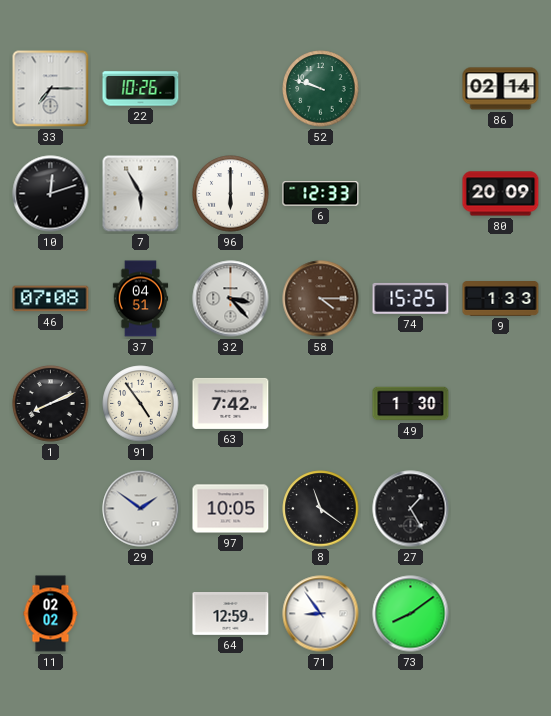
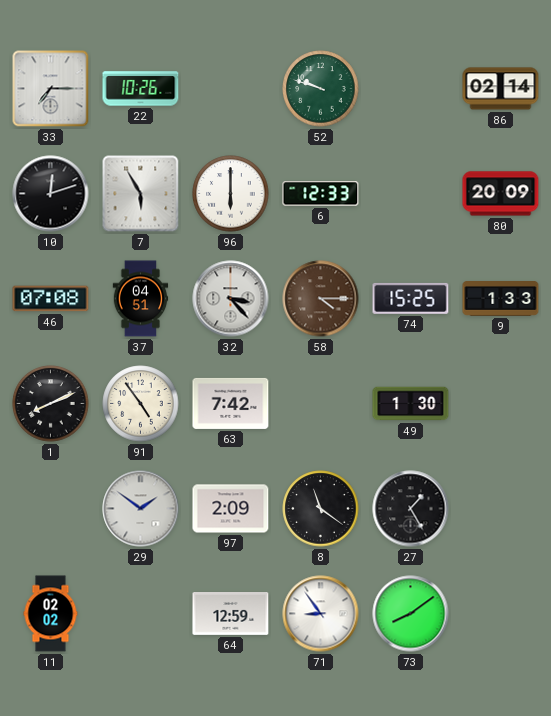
97: 10:05 -> 2:09 (231, 509)
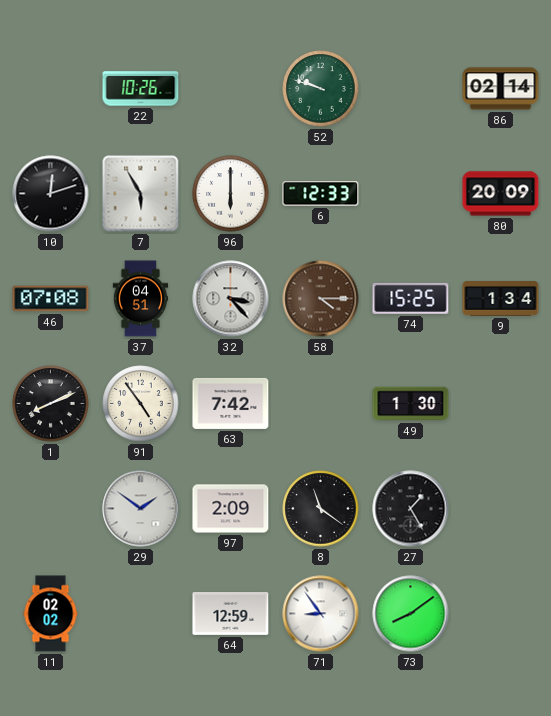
33: 7:15 -> none (51, 89)
9: 1:33 -> 1:34 (501, 299)
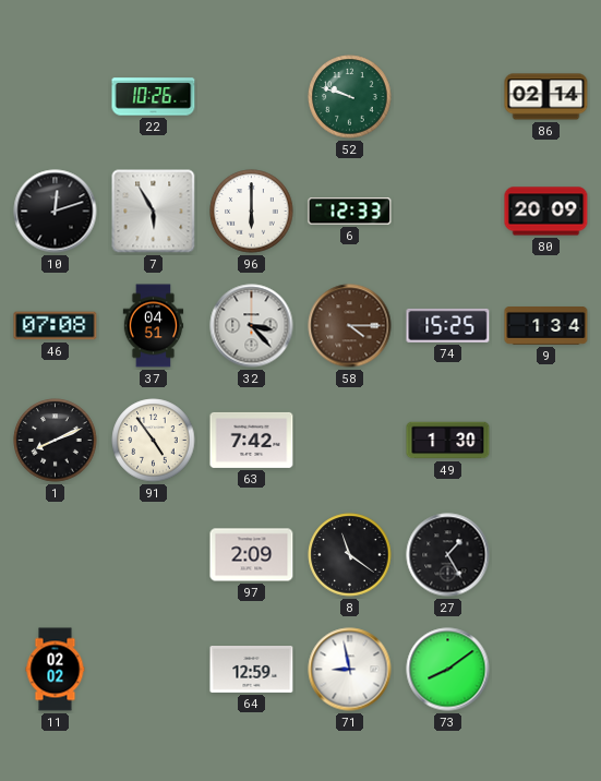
29: 1:51 -> none (141, 509)
71: 8:54 -> 8:58 (350, 670)
